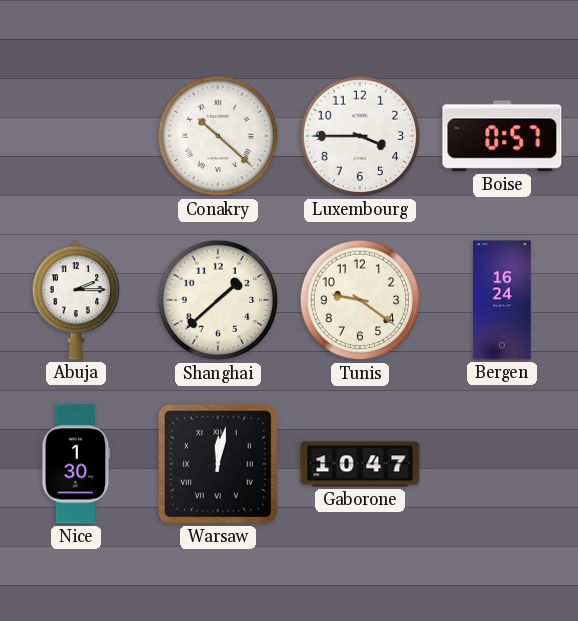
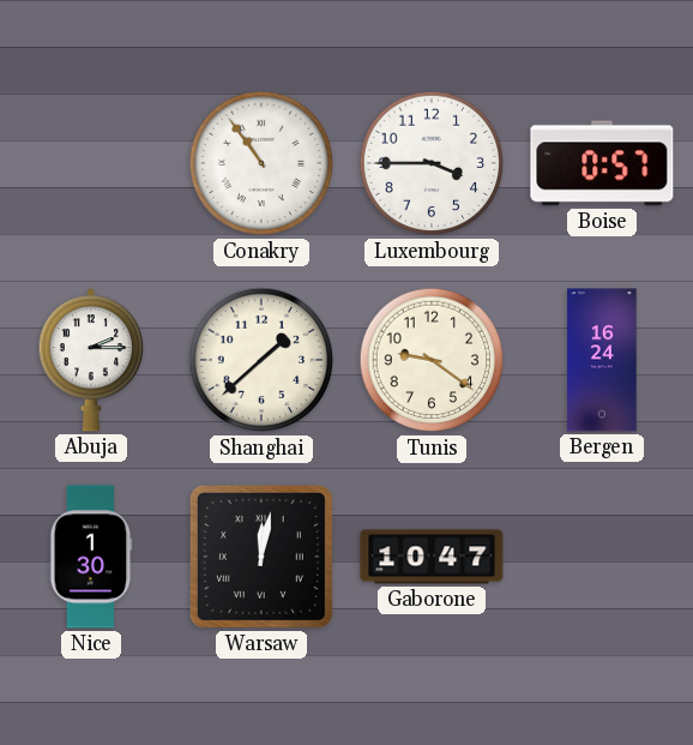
Conakry: 10:22 -> 10:54 (261, 163)
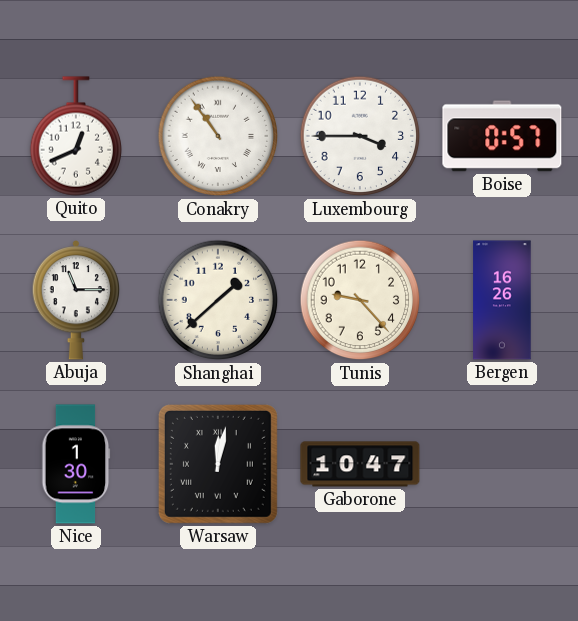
Quito: none -> 12:41 (75, 136)
Abuja: 2:15 -> 11:15 (76, 301)
Tunis: 9:21 -> 9:23 (360, 300)
Bergen: 16:24 -> 16:26 (502, 300)
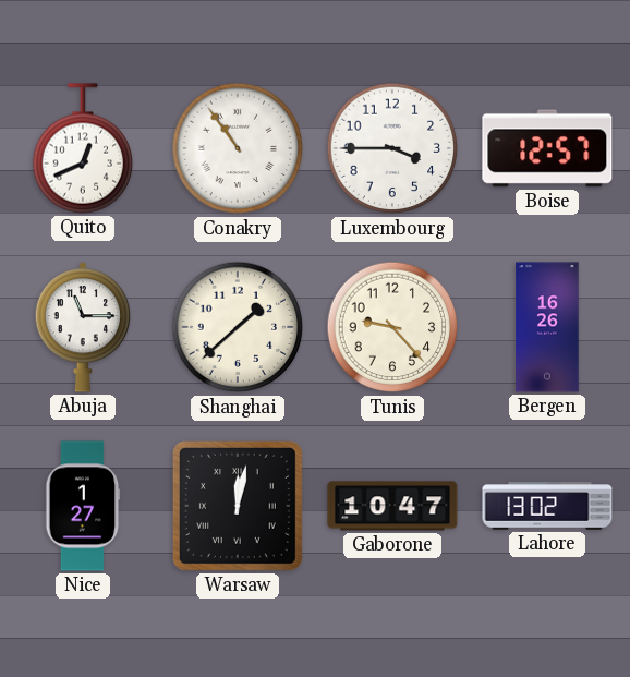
Boise: 0:57 -> 12:57 (547, 148)
Nice: 1:30 -> 1:27 (83, 506)
Lahore: none -> 13:02 (547, 506)
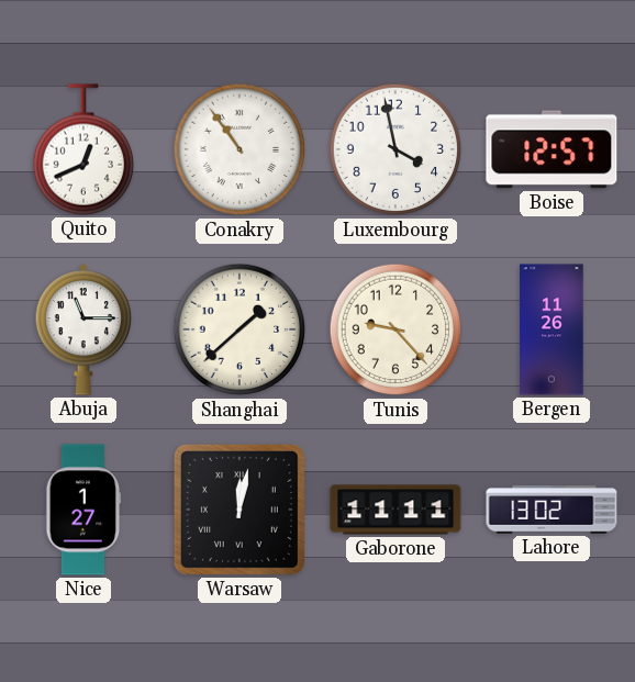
Luxembourg: 3:45 -> 3:58 (396, 149)
Bergen: 16:26 -> 11:26 (552, 329)
Gaborone: 10:47 -> 11:11 (396, 510)
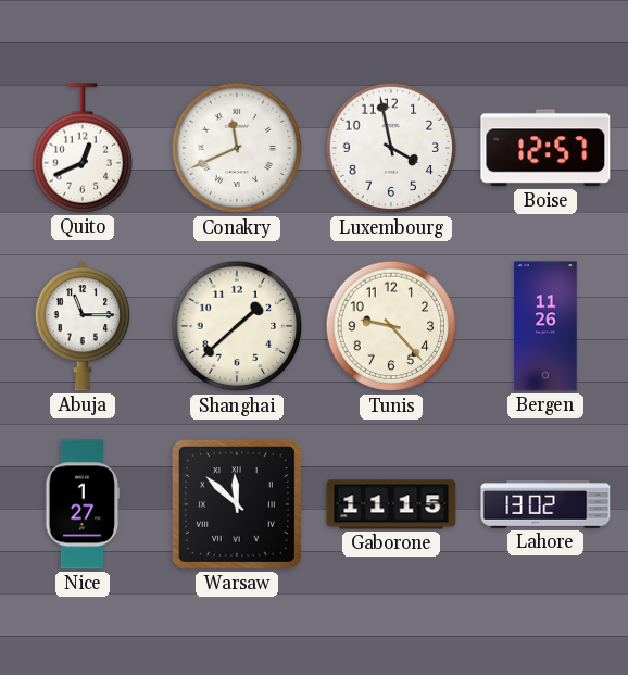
Conakry: 10:54 -> 11:41 (237, 148)
Warsaw: 12:02 -> 11:52 (237, 504)
Gaborone: 11:11 -> 11:15 (391, 504)
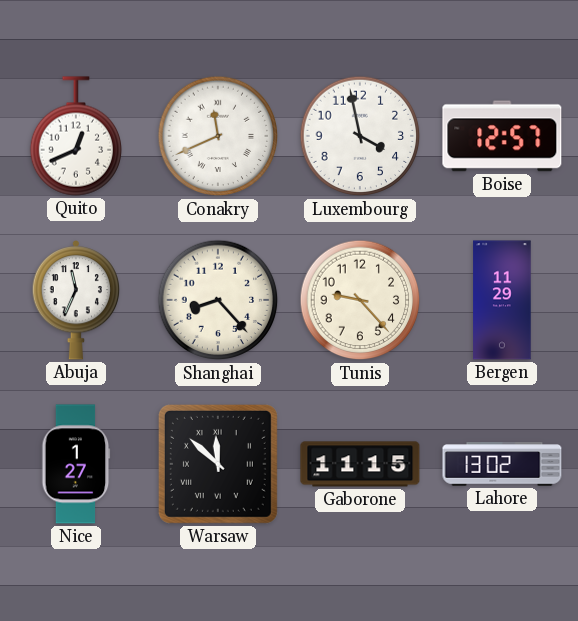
Abuja: 11:15 -> 11:34 (76, 301)
Shanghai: 1:38 -> 8:23 (218, 300)
Bergen: 11:26 -> 11:29 (502, 300)
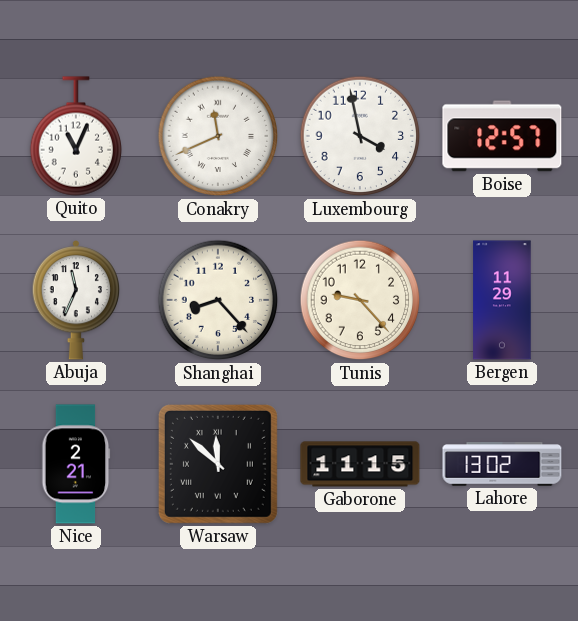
Quito: 12:41 -> 11:04 (75, 136)
Nice: 1:27 -> 2:21 (76, 464)
